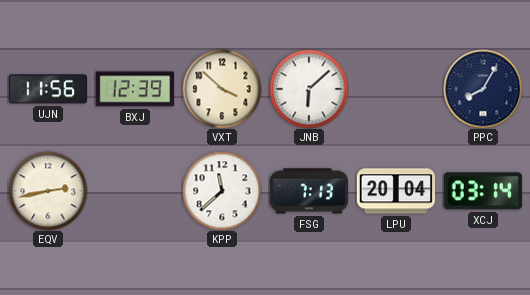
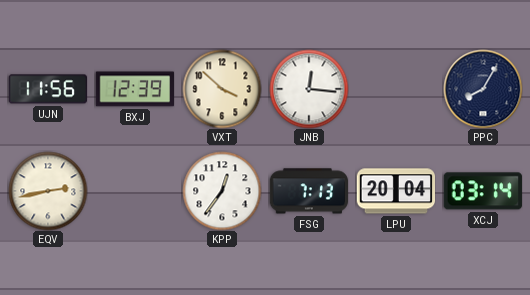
JNB: 6:08 -> 12:16 (309, 89)
KPP: 11:38 -> 12:36 (222, 191)
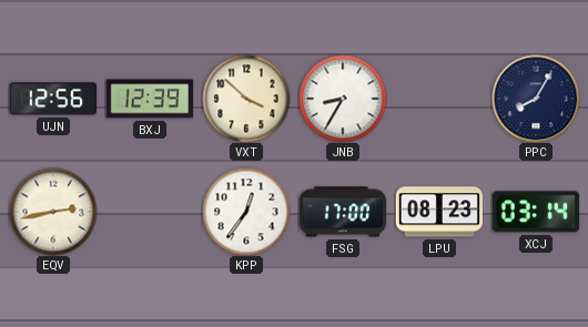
UJN: 11:56 -> 12:56 (52, 99)
JNB: 12:16 -> 8:35 (343, 99)
FSG: 7:13 -> 17:00 (342, 212)
LPU: 20:04 -> 08:23 (439, 212)
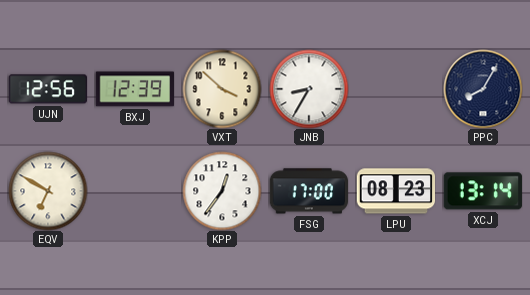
EQV: 2:43 -> 6:50 (48, 191)
XCJ: 03:14 -> 13:14 (483, 191)
